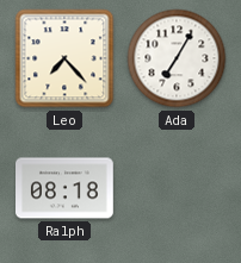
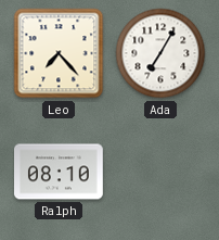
Ralph: 08:18 -> 08:10 (60, 172)
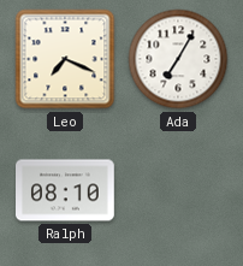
Leo: 7:23 -> 7:19 (65, 59)
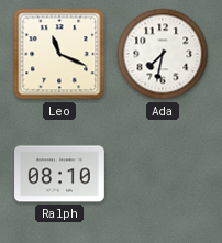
Leo: 7:19 -> 11:19 (59, 54)
Ada: 7:05 -> 7:32 (163, 54)
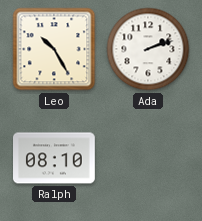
Leo: 11:19 -> 10:25 (54, 49)
Ada: 7:32 -> 2:12 (148, 49)
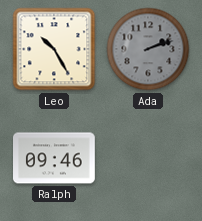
Ada dial: white -> grey (148, 49)
Ralph: 08:10 -> 09:46 (55, 158)
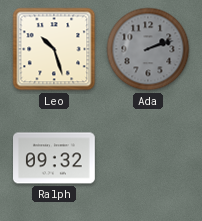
Leo: 10:25 -> 10:27 (54, 49)
Ralph: 09:46 -> 09:32 (55, 158)
